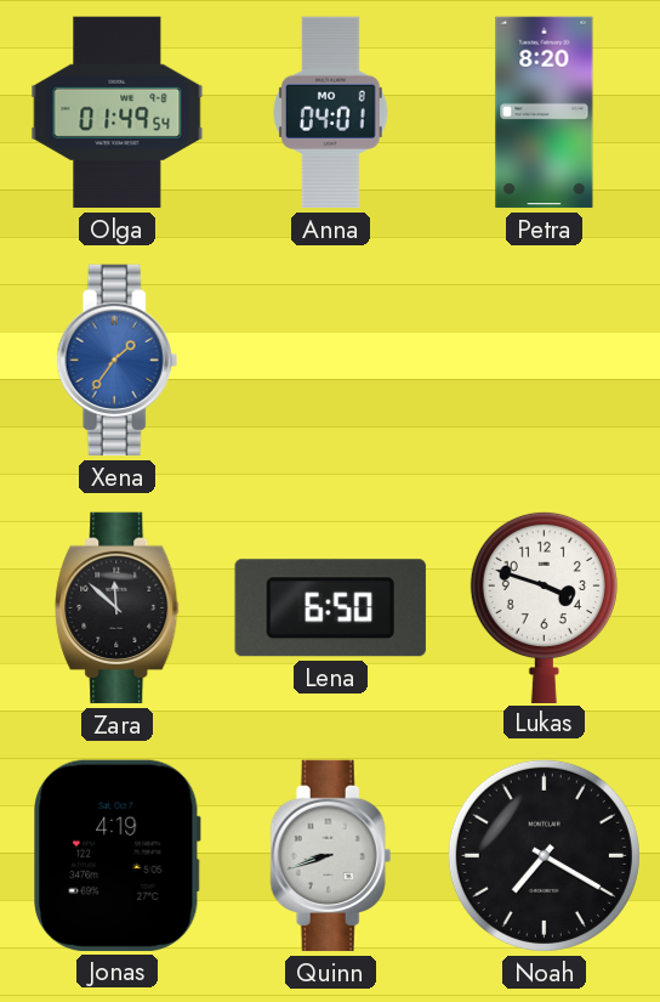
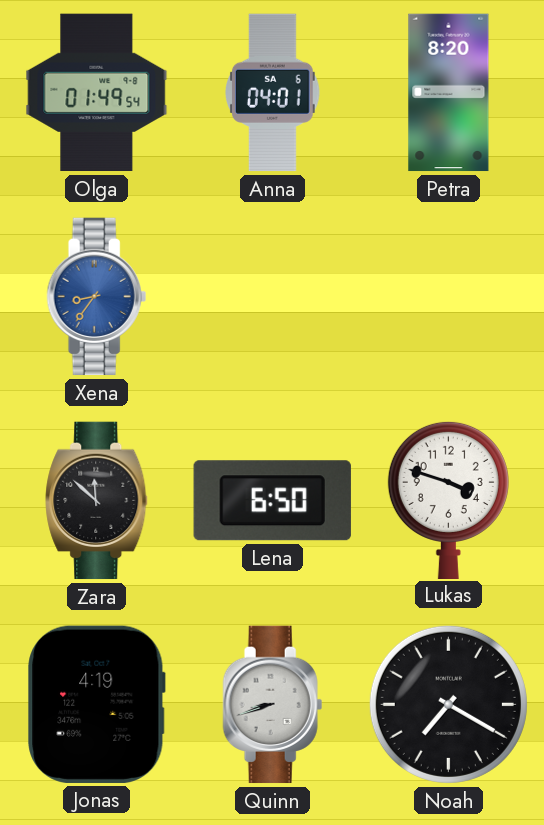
Anna date: MO 8 -> SA 6 (273, 93)
Xena: 1:36 -> 8:36 (97, 297)
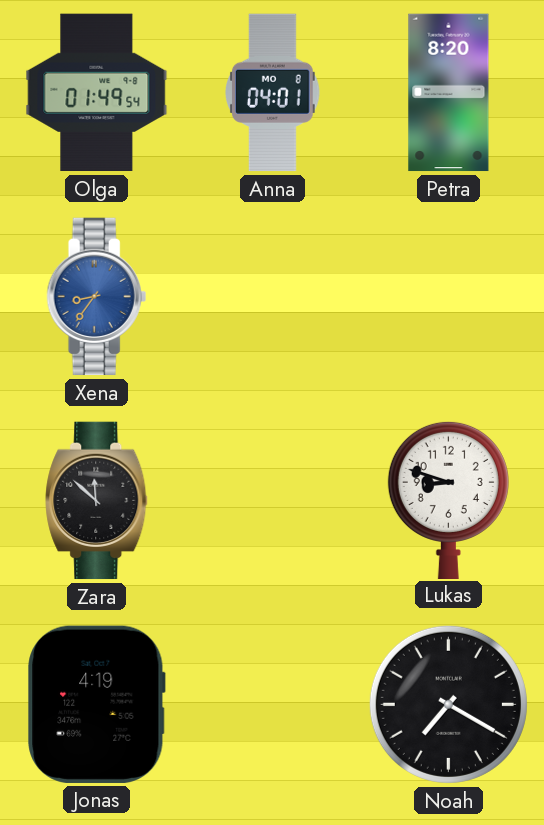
Anna date: SA 6 -> MO 8 (273, 93)
Lena: 6:50 -> none (272, 501)
Lukas: 3:48 -> 8:48 (448, 499)
Quinn: 8:42 -> none (273, 705)
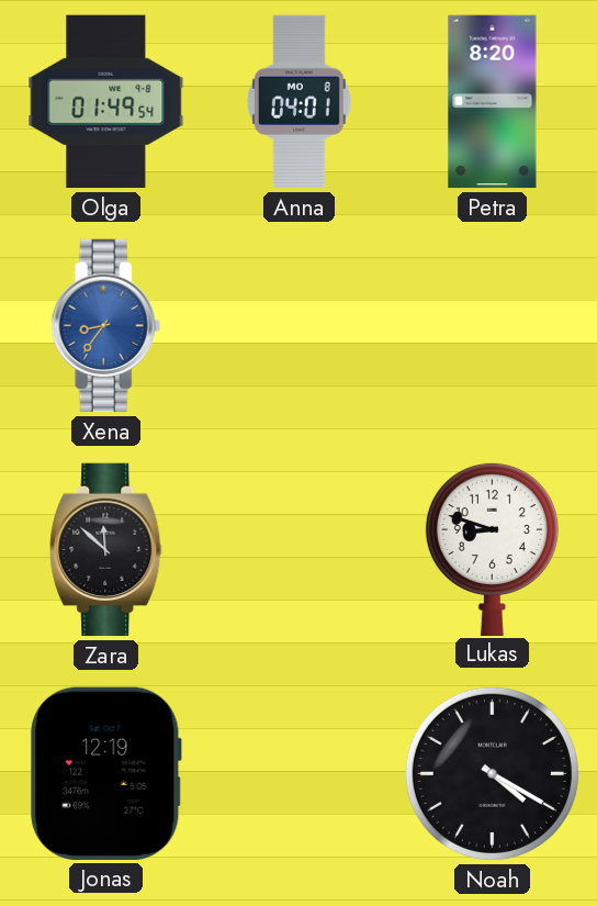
Jonas: 4:19 -> 12:19 (106, 773)
Noah: 7:20 -> 4:20 (492, 773)
